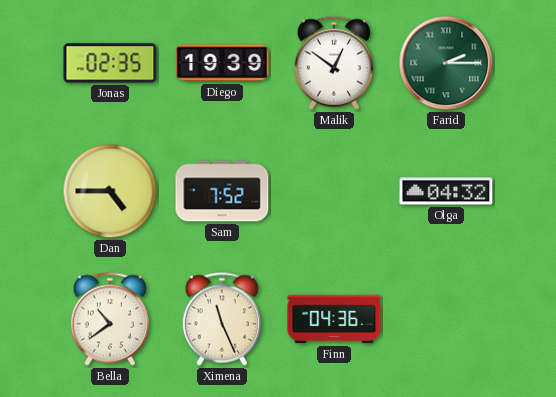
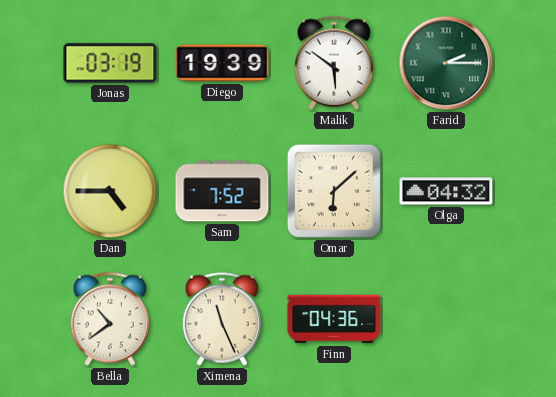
Jonas: 02:35 -> 03:19 (110, 63)
Malik: 12:51 -> 5:51 (334, 63)
Omar: none -> 6:08 (334, 191)
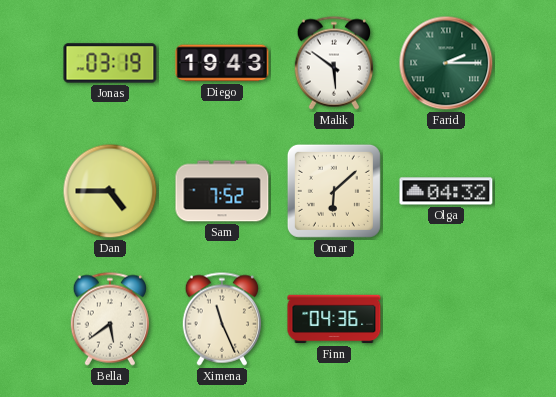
Diego: 19:39 -> 19:43 (222, 63)
Bella: 10:39 -> 5:39 (110, 319)
